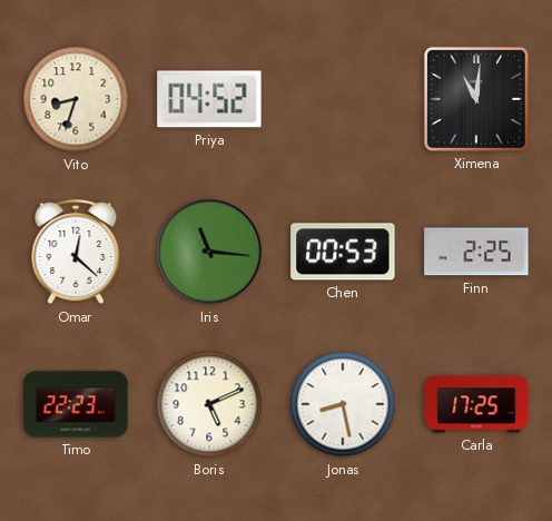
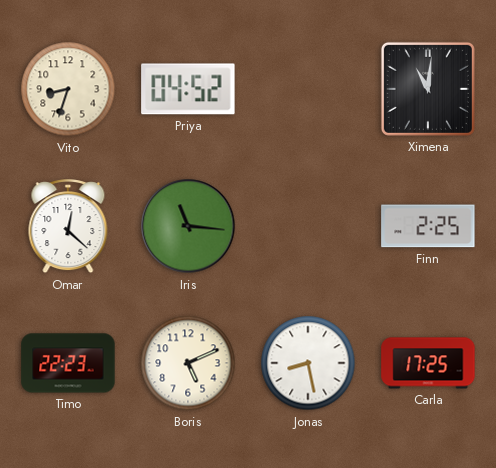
Chen: 00:53 -> none (343, 252)
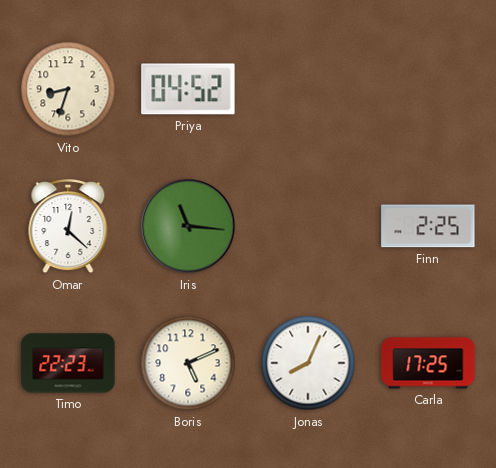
Ximena: 11:01 -> none (428, 89)
Jonas: 8:28 -> 8:04 (308, 363)
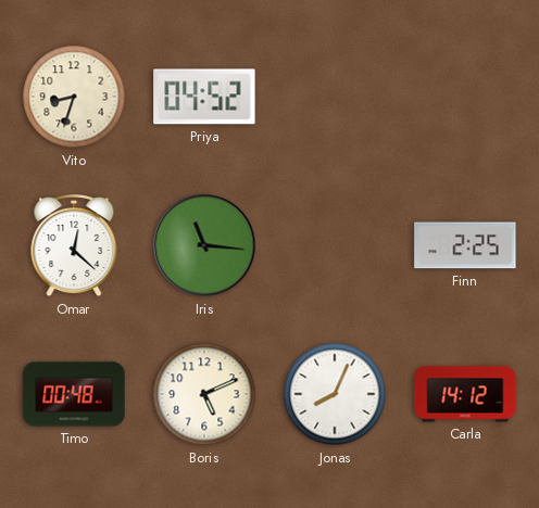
Timo: 22:23 -> 00:48 (74, 394)
Carla: 17:25 -> 14:12 (465, 394)
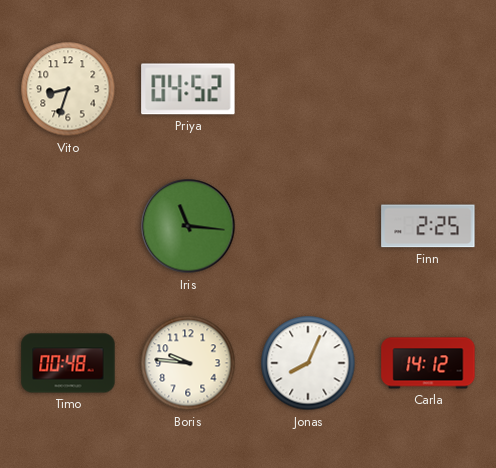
Omar: 12:22 -> none (74, 246)
Boris: 5:11 -> 9:46 (188, 363)
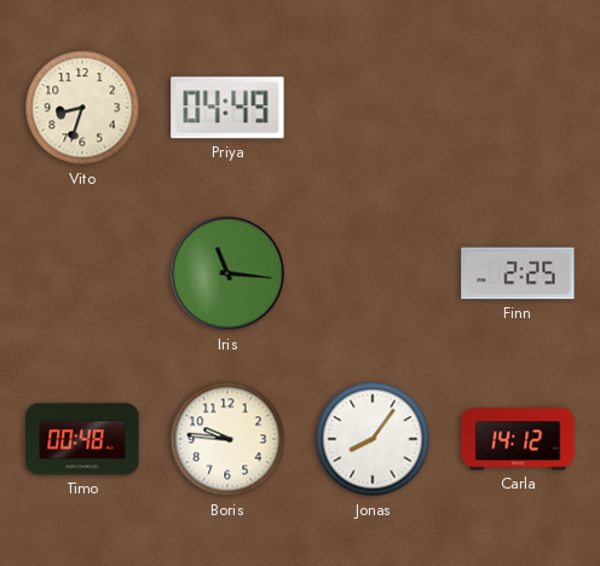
Priya: 04:52 -> 04:49 (227, 108)
Jonas: 8:04 -> 8:06 (373, 439)
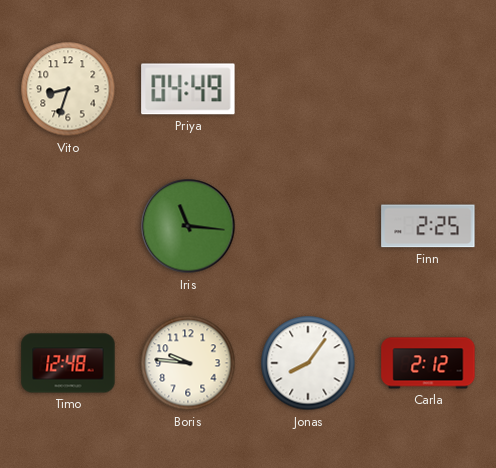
Timo: 00:48 -> 12:48 (68, 363)
Carla: 14:12 -> 2:12 (428, 363)
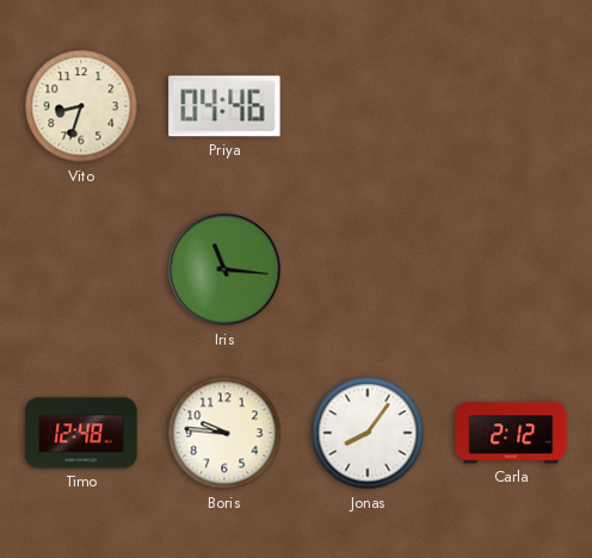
Priya: 04:49 -> 04:46 (224, 106)
Finn: 2:25 -> none (428, 226)
